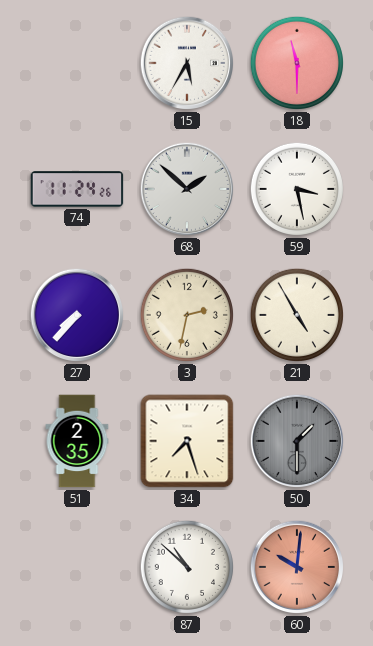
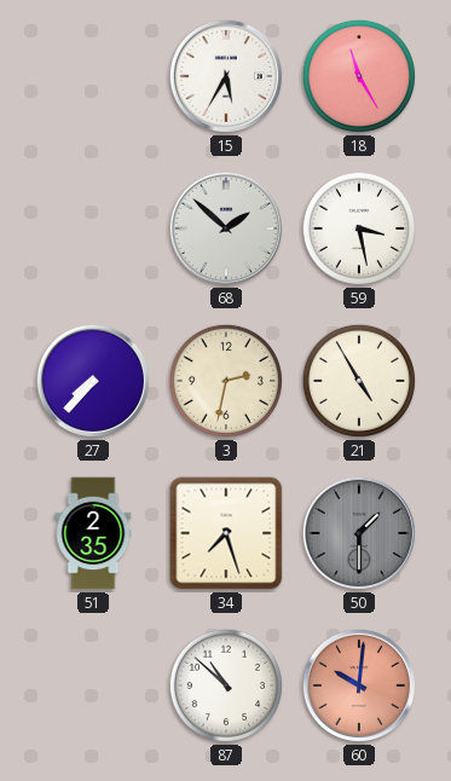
18: 11:30 -> 11:25 (359, 76)
74: 11:24 -> none (77, 189)
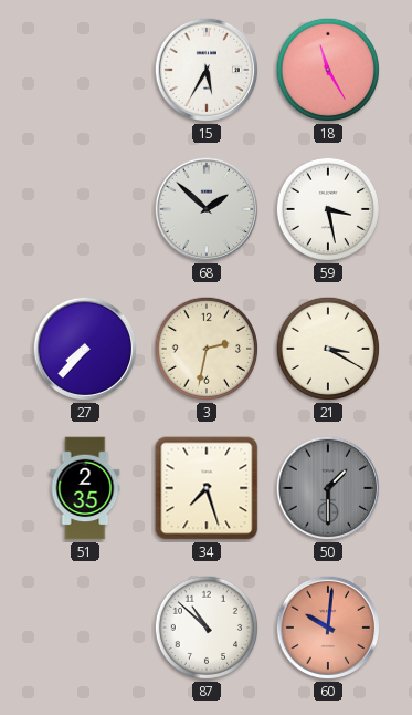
21: 4:55 -> 3:20 (328, 349)
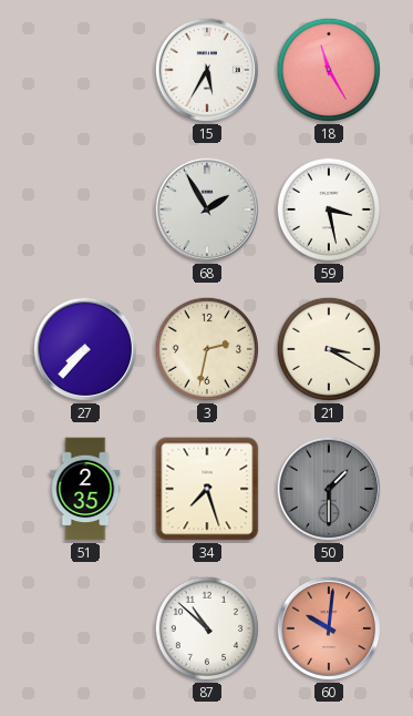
68: 1:52 -> 1:55 (207, 209)
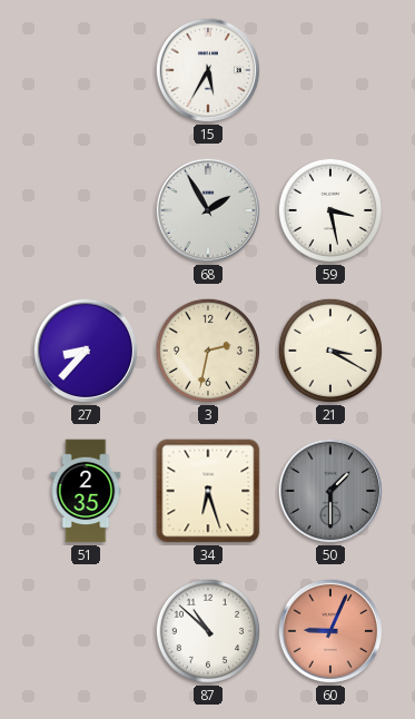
18: 11:25 -> none (329, 70)
27: 7:37 -> 8:37 (86, 351)
34: 7:27 -> 6:27 (208, 491)
60: 10:01 -> 9:04 (330, 631)
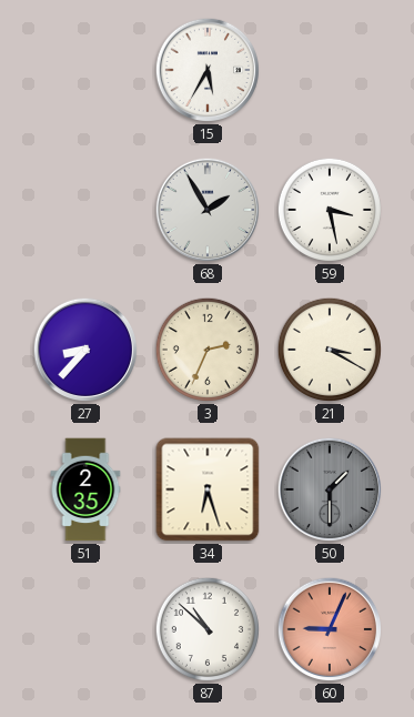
3: 2:32 -> 2:34 (208, 350)
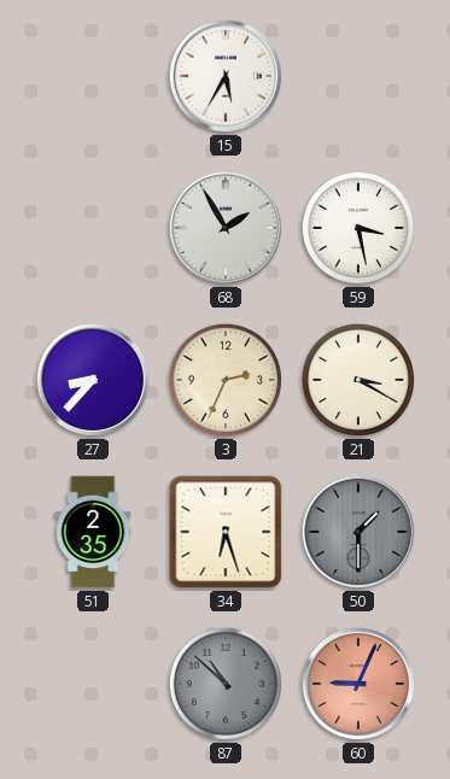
87 dial: white -> grey (226, 684)
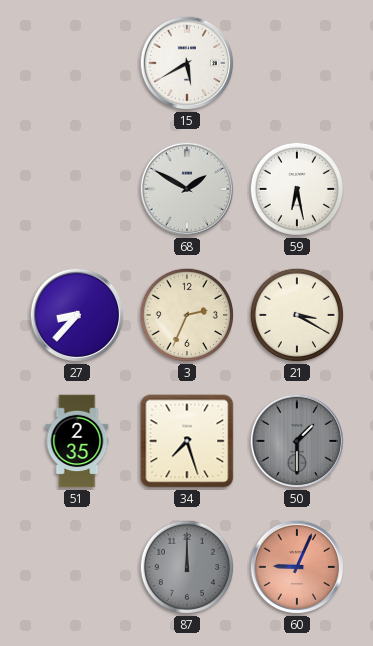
15: 5:35 -> 5:40 (187, 63)
68: 1:55 -> 1:50 (187, 189)
59: 3:28 -> 6:28 (297, 189)
34: 6:27 -> 7:27 (187, 441)
87: 10:52 -> 12:00 (187, 567)
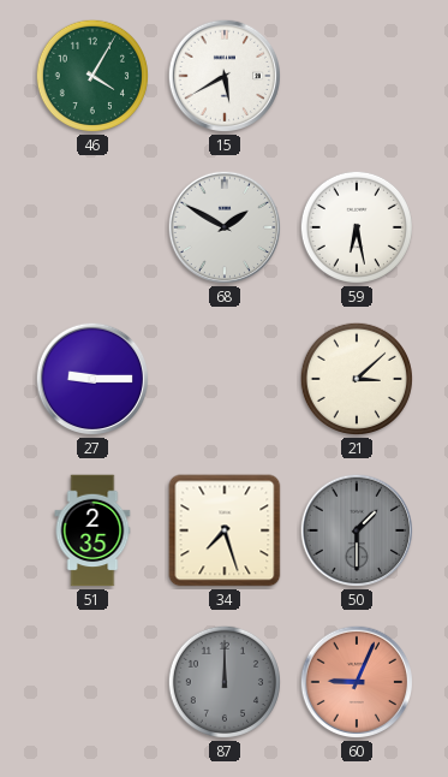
46: none -> 4:05 (92, 76)
27: 8:37 -> 9:15 (92, 379)
3: 2:34 -> none (187, 315)
21: 3:20 -> 3:08 (357, 379)
